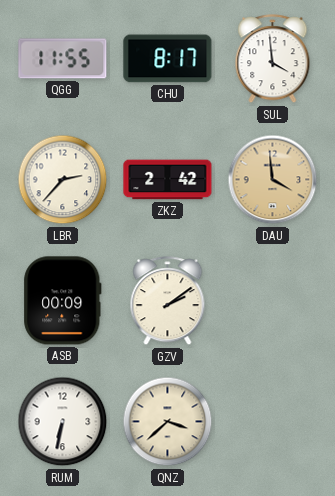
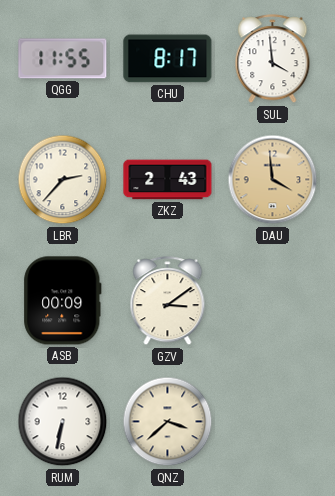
ZKZ: 2:42 -> 2:43 (168, 180)
GZV: 2:09 -> 3:09 (168, 301)
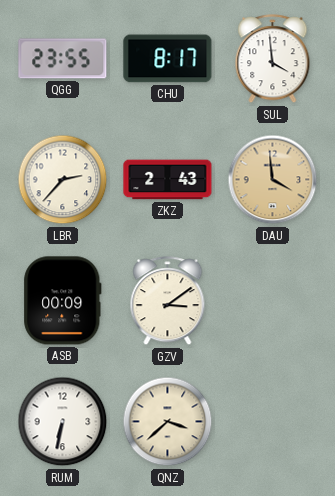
QGG: 11:55 -> 23:55 (63, 59)
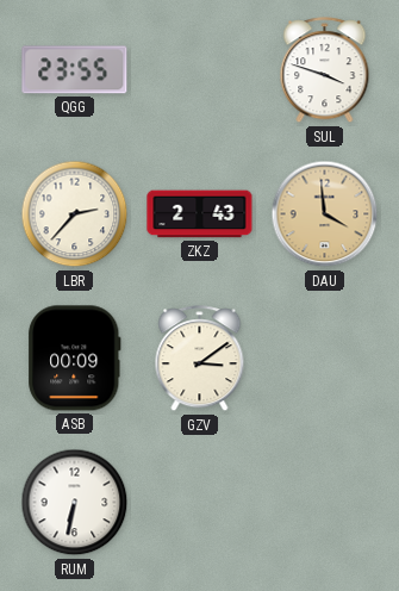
CHU: 8:17 -> none (168, 59)
SUL: 3:59 -> 3:48 (325, 70)
QNZ: 3:38 -> none (168, 422)
